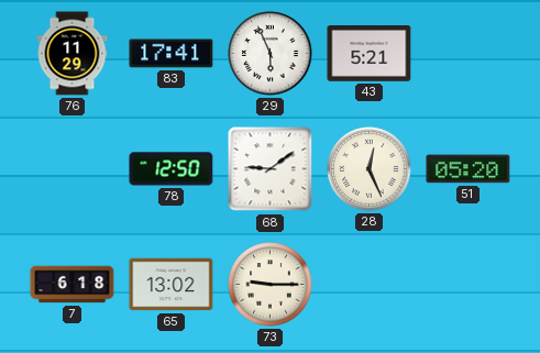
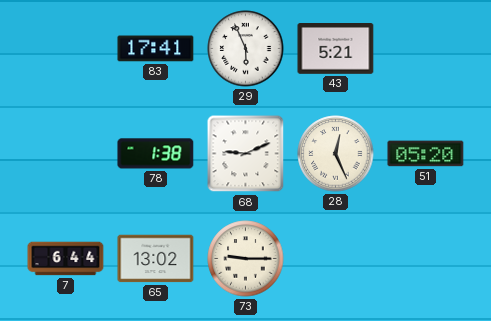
76: 11:29 -> none (73, 54)
78: 12:50 -> 1:38 (156, 154)
68: 9:09 -> 9:11 (246, 154)
7: 6:18 -> 6:44 (66, 259)
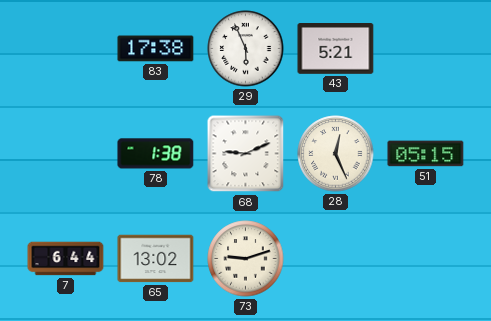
83: 17:41 -> 17:38 (156, 49)
51: 05:20 -> 05:15 (426, 154)
73: 9:15 -> 9:12 (246, 259)
